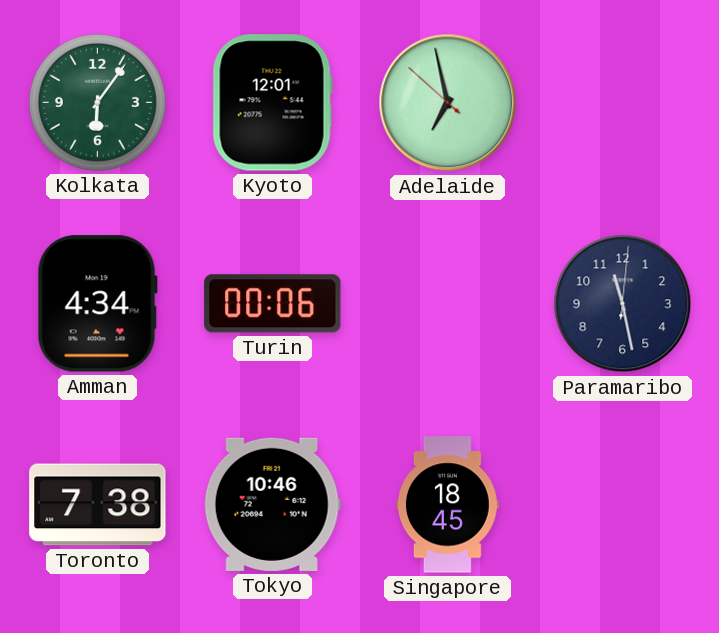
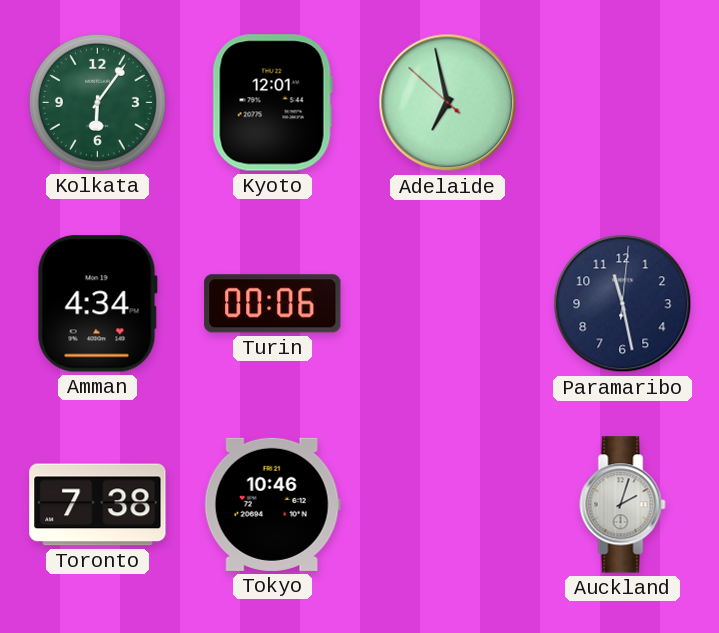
Singapore: 18:45 -> none (447, 505)
Auckland: none -> 2:03 (623, 505)
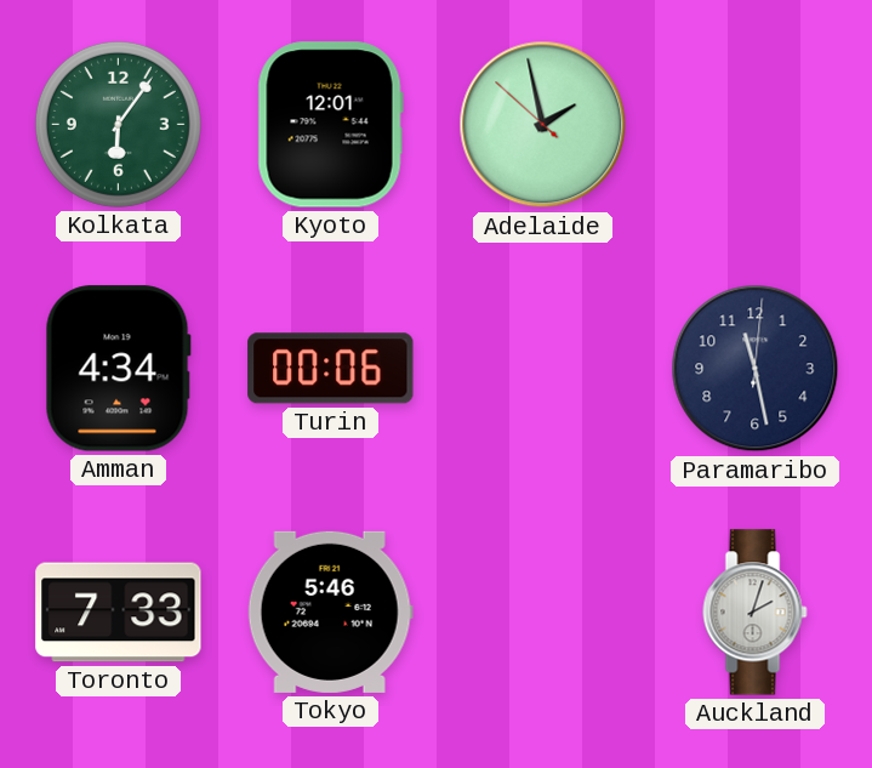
Adelaide: 6:57 -> 1:57 (543, 125)
Toronto: 7:38 -> 7:33 (119, 613)
Tokyo: 10:46 -> 5:46 (330, 611)
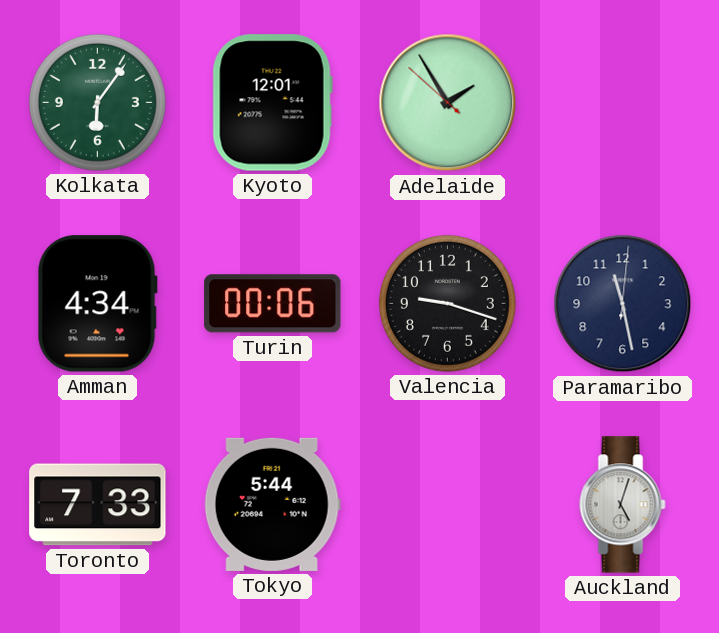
Adelaide: 1:57 -> 1:54 (448, 103)
Valencia: none -> 9:18 (447, 303)
Tokyo: 5:46 -> 5:44 (272, 504)
Auckland: 2:03 -> 5:03 (623, 505)
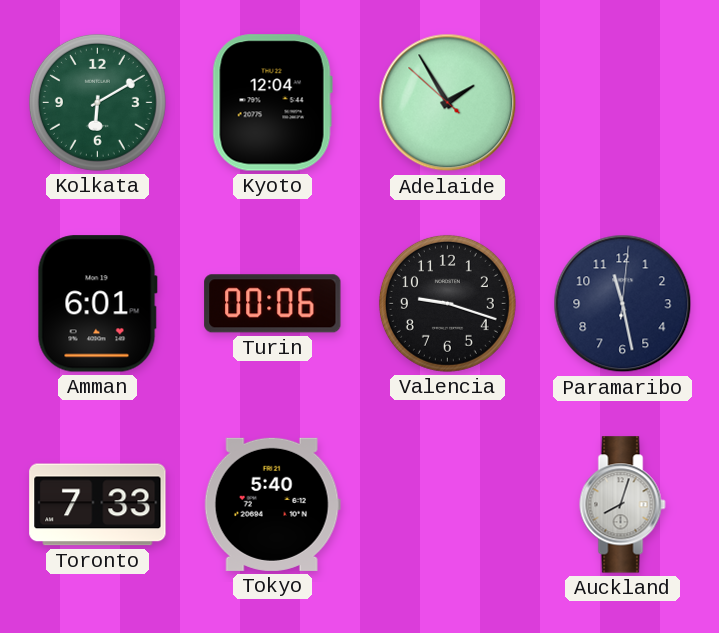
Kolkata: 6:06 -> 6:10 (97, 102)
Kyoto: 12:01 -> 12:04 (272, 103)
Amman: 4:34 -> 6:01 (97, 304)
Tokyo: 5:44 -> 5:40 (272, 504)
Auckland: 5:03 -> 8:03 (623, 505)
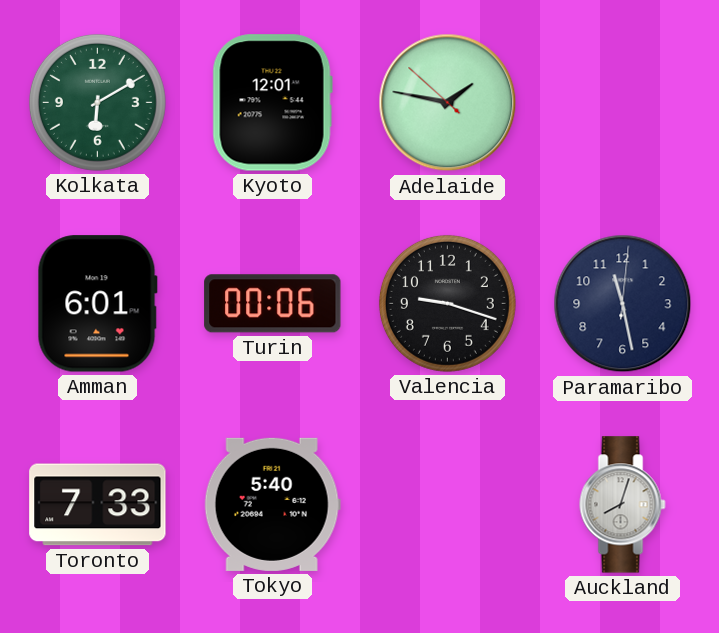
Kyoto: 12:04 -> 12:01 (272, 103)
Adelaide: 1:54 -> 1:46 (448, 103)
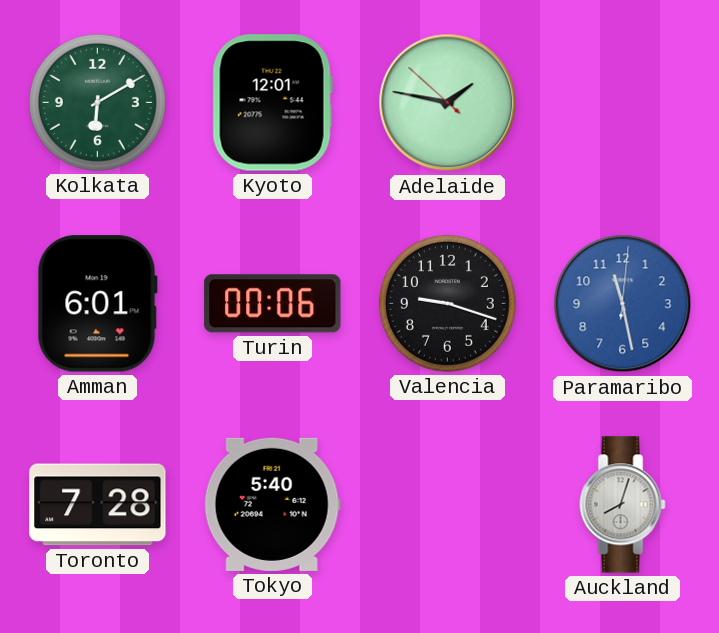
Paramaribo dial: navy -> blue (623, 304)
Toronto: 7:33 -> 7:28 (98, 505)
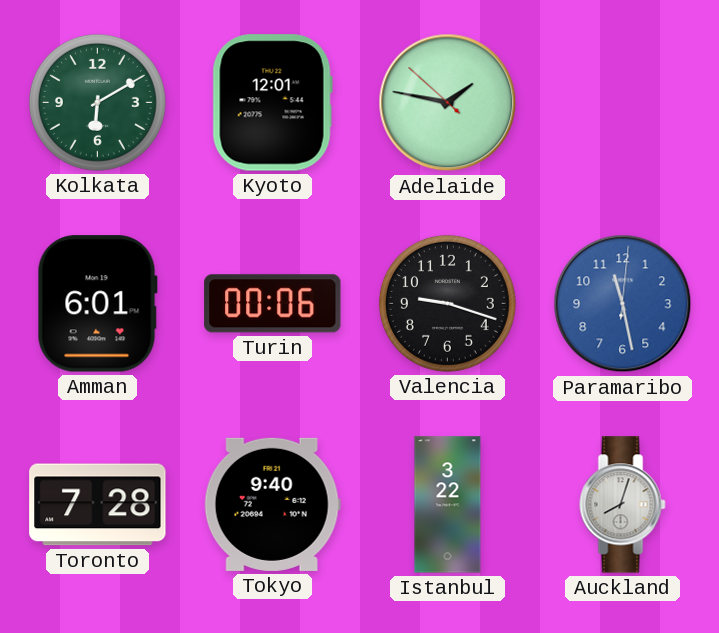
Tokyo: 5:40 -> 9:40 (272, 504)
Istanbul: none -> 3:22 (448, 505)
